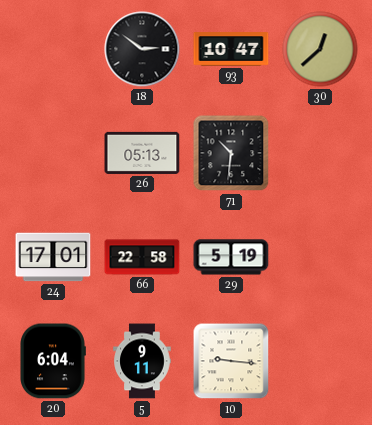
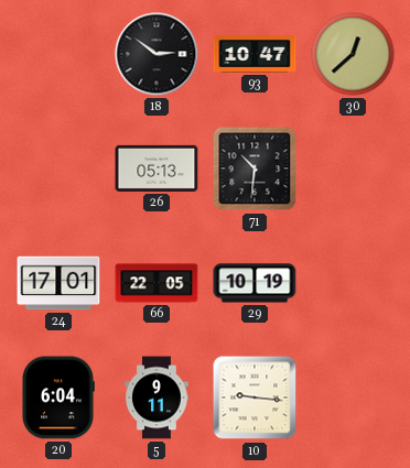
66: 22:58 -> 22:05 (157, 283)
29: 5:19 -> 10:19 (255, 283)
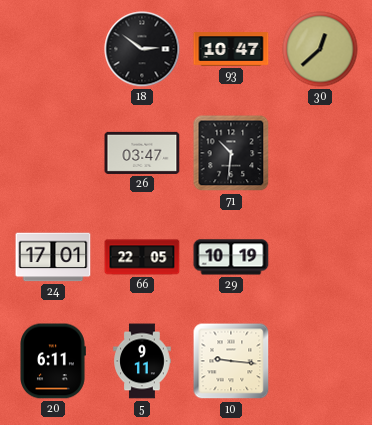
26: 05:13 -> 03:47 (142, 153)
20: 6:04 -> 6:11 (53, 361)
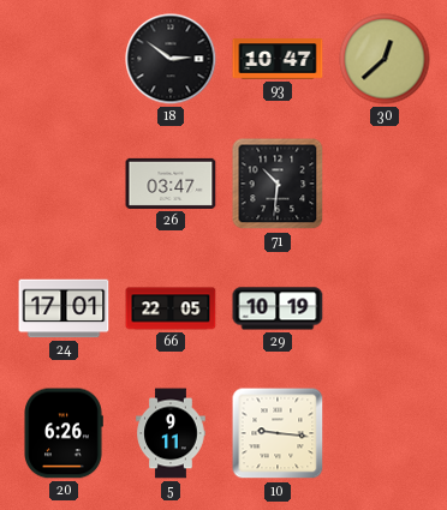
20: 6:11 -> 6:26 (64, 433)
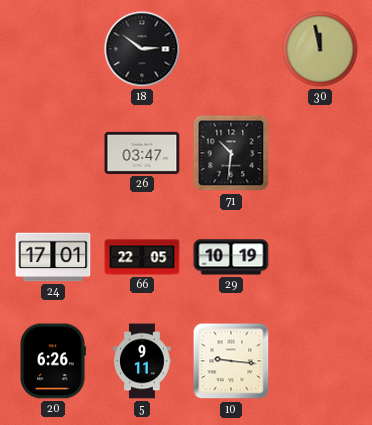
93: 10:47 -> none (278, 59)
30: 12:38 -> 11:58 (320, 49)
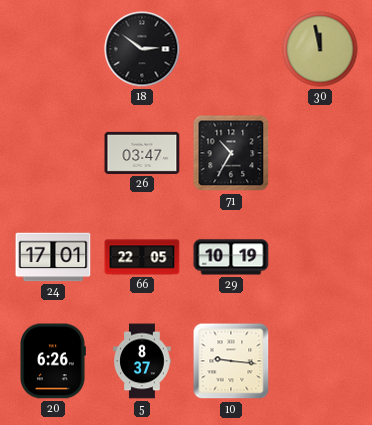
71: 10:31 -> 10:35 (231, 153)
5: 9:11 -> 8:37 (142, 361)
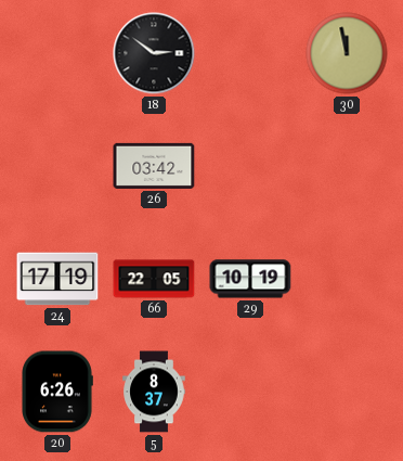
26: 03:47 -> 03:42 (154, 166)
71: 10:35 -> none (231, 153)
24: 17:01 -> 17:19 (57, 279)
10: 9:16 -> none (231, 361)
